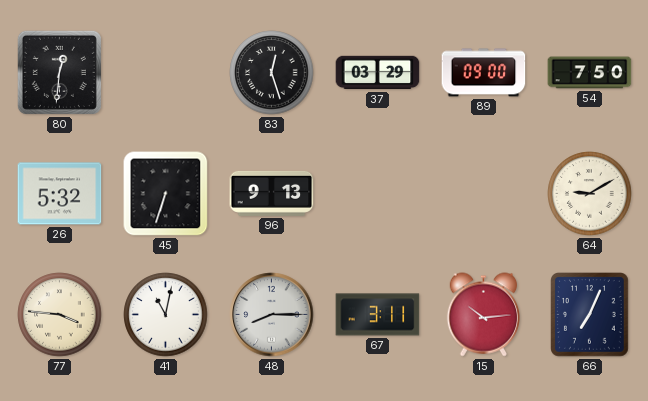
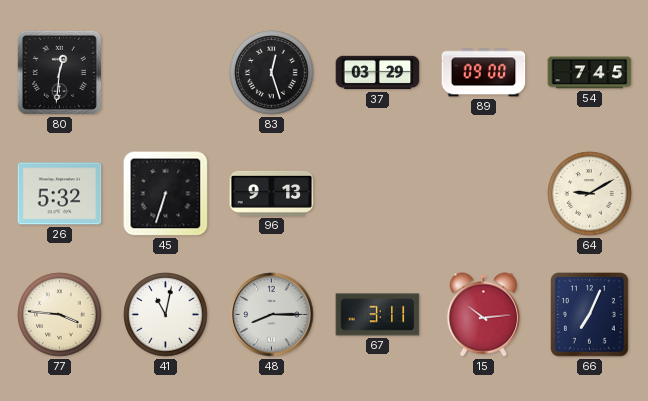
54: 7:50 -> 7:45 (590, 73)
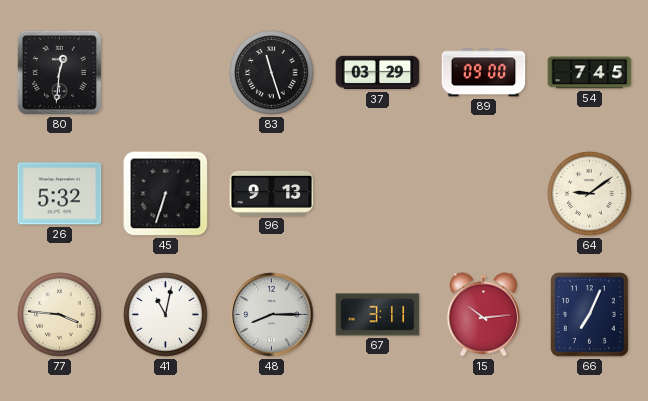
83: 12:27 -> 11:27 (272, 73)
64: 9:10 -> 9:09 (590, 194)
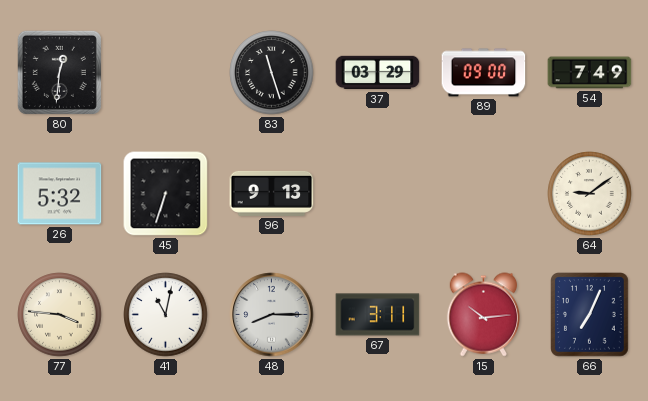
54: 7:45 -> 7:49 (590, 73)
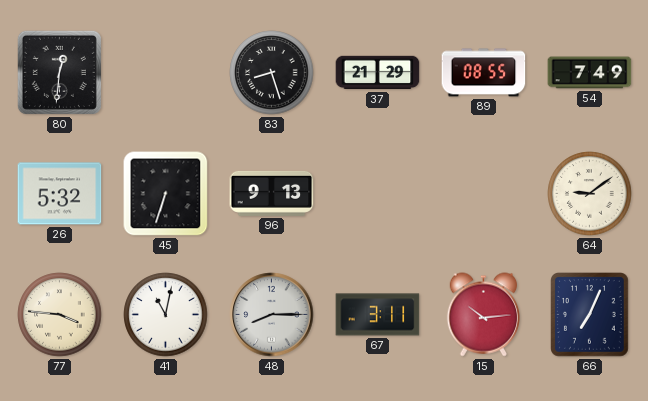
83: 11:27 -> 8:27 (272, 73)
37: 03:29 -> 21:29 (378, 73)
89: 09:00 -> 08:55 (484, 73)
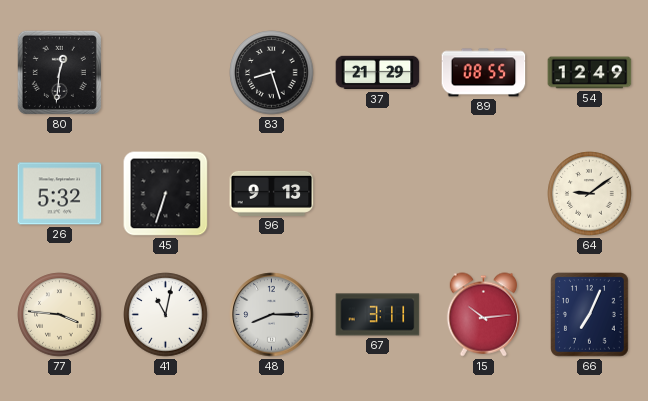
54: 7:49 -> 12:49 (590, 73)
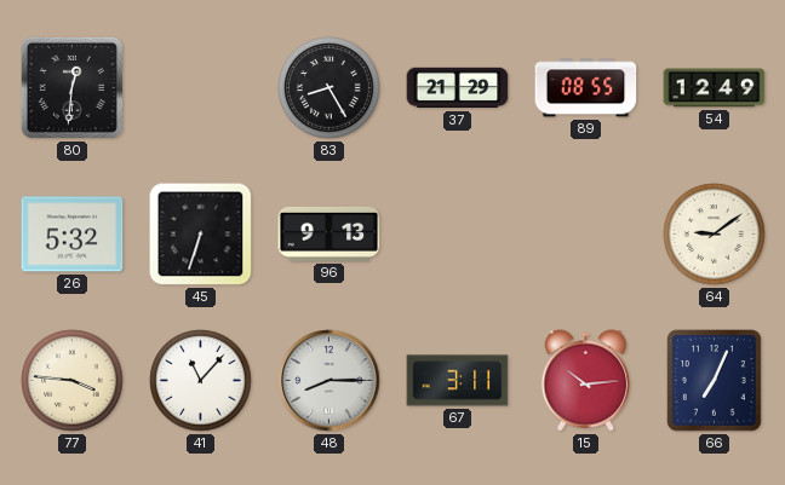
83: 8:27 -> 8:25 (330, 88)
41: 11:02 -> 11:07 (201, 381)
